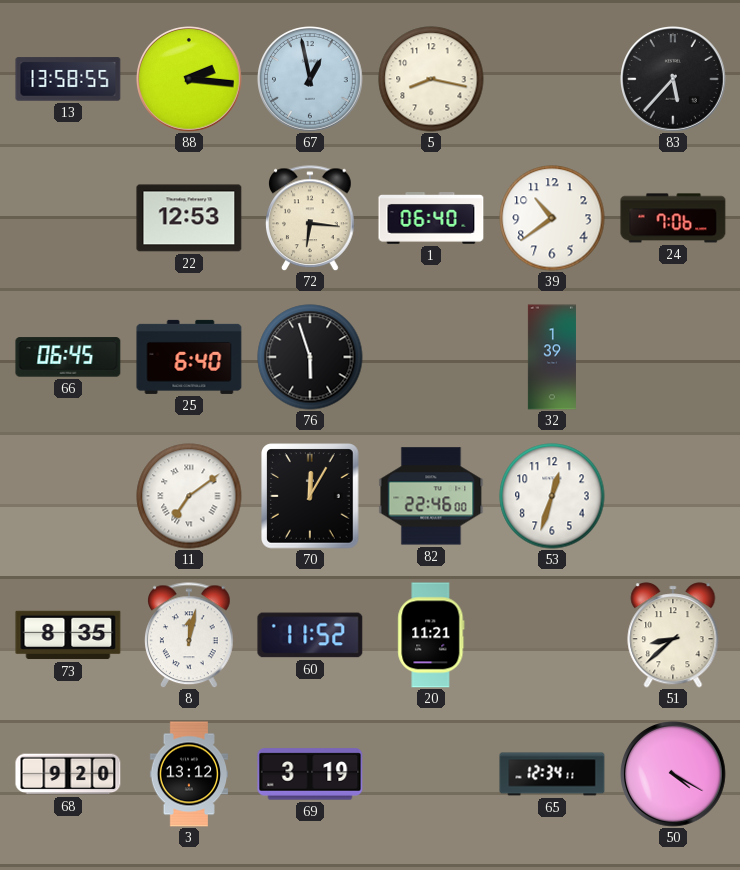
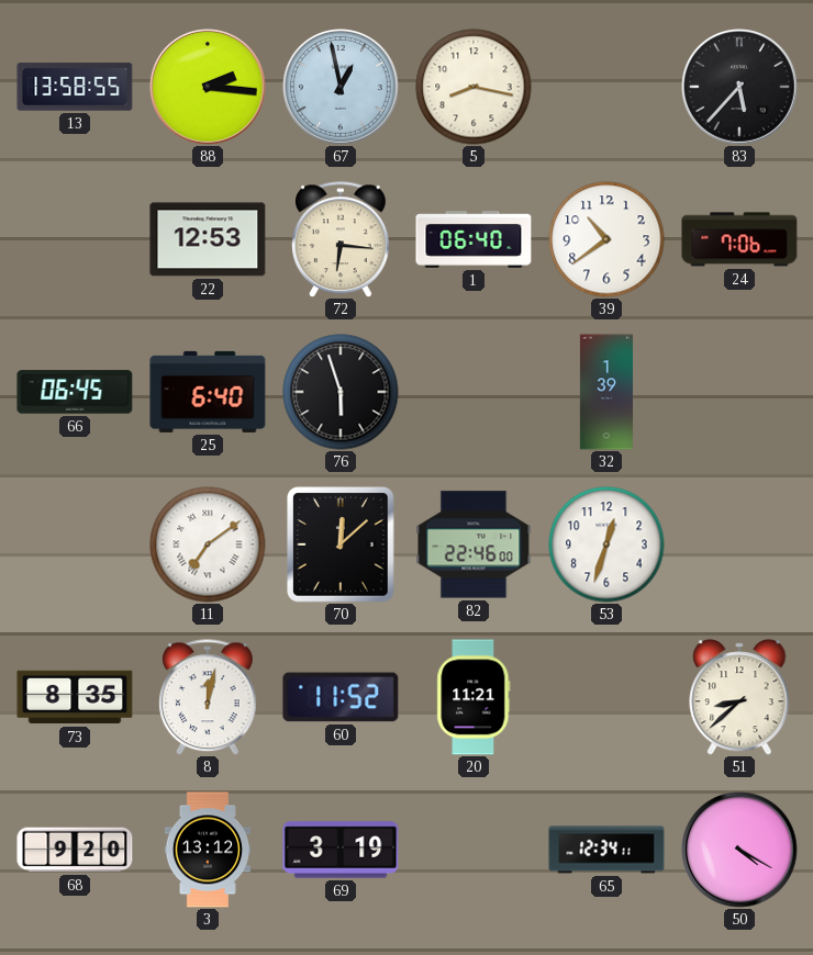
70: 12:05 -> 12:08 (341, 544)
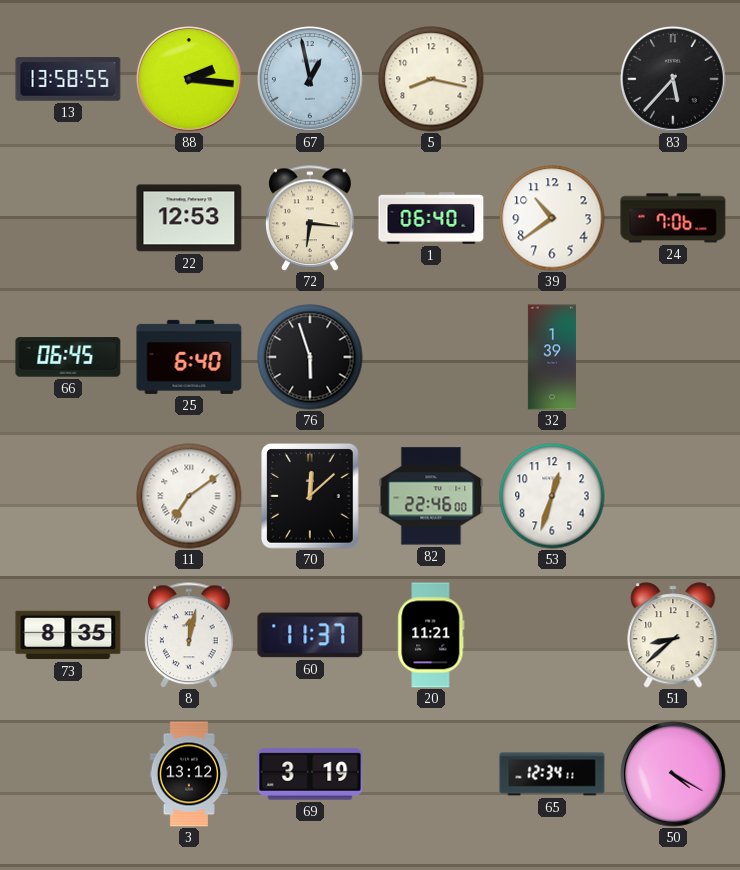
60: 11:52 -> 11:37 (310, 635)
68: 9:20 -> none (75, 850)
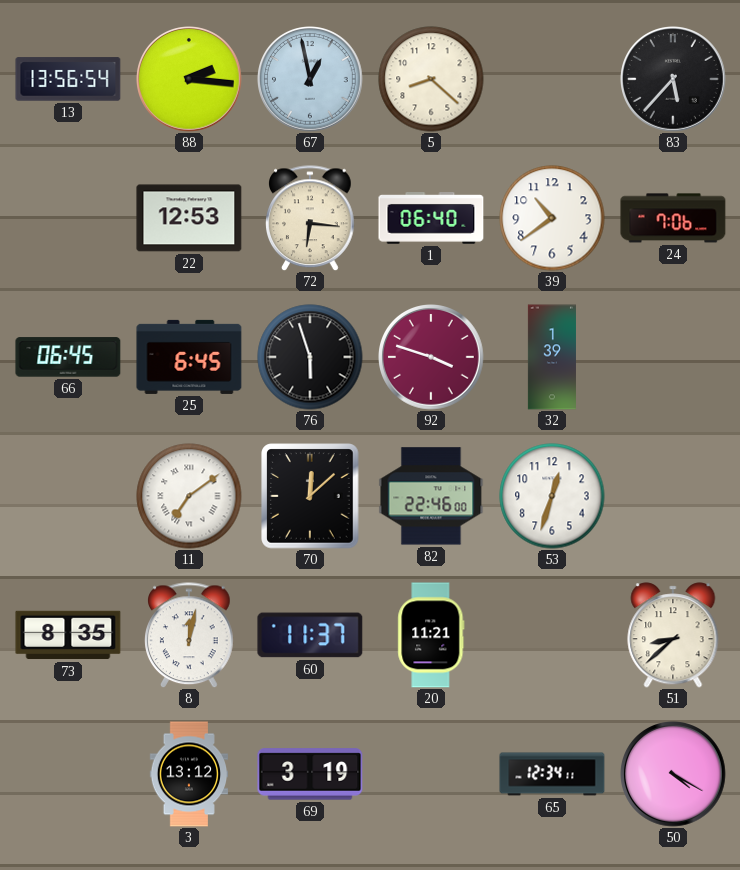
13: 13:58 -> 13:56 (68, 79)
5: 8:17 -> 8:22 (431, 79)
25: 6:40 -> 6:45 (189, 357)
92: none -> 3:48 (432, 358)
